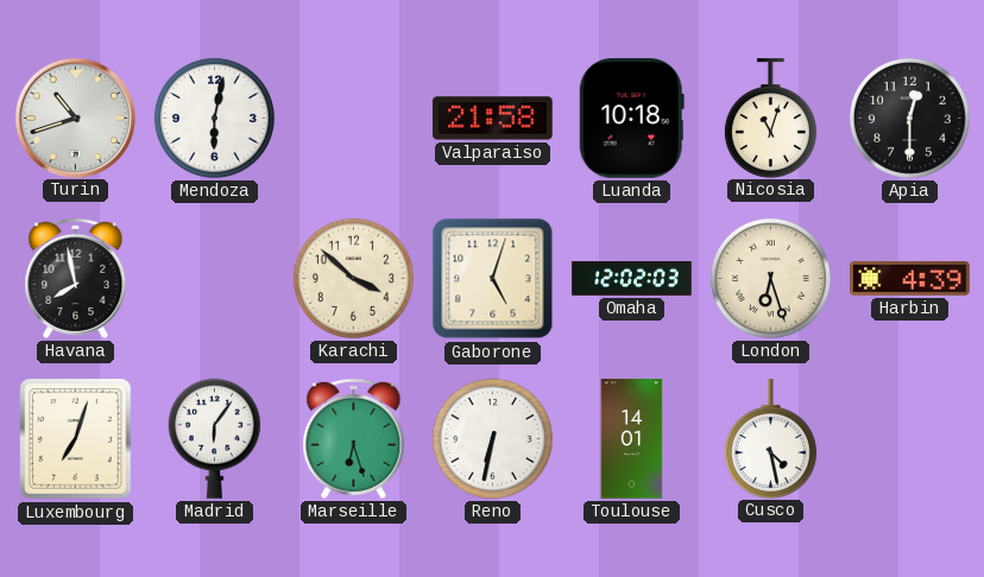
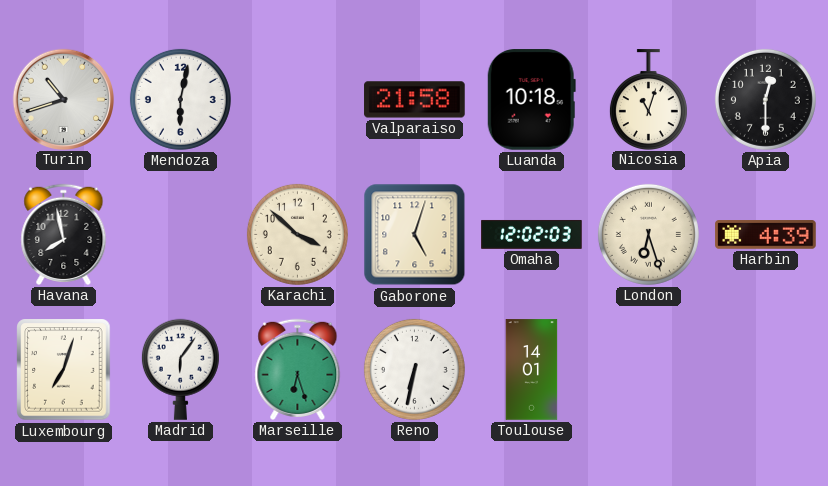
Cusco: 4:28 -> none (770, 438)
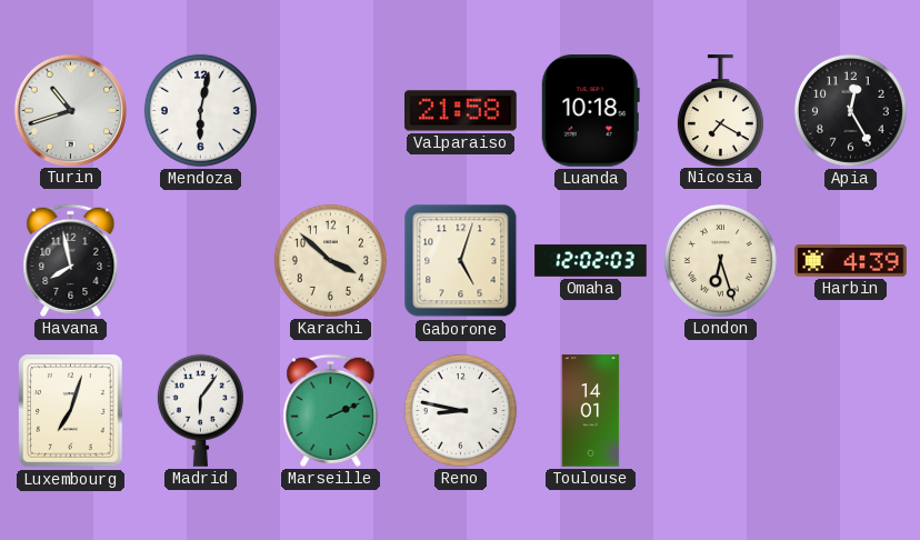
Nicosia: 11:03 -> 7:20 (720, 110)
Apia: 12:30 -> 12:25 (850, 110)
Marseille: 6:27 -> 2:11 (331, 410)
Reno: 6:32 -> 8:47 (460, 410)
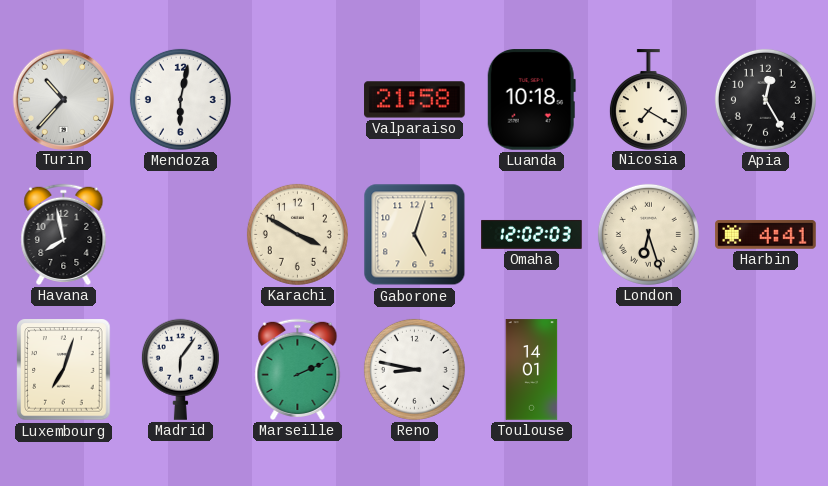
Turin: 10:42 -> 10:37 (63, 99)
Karachi: 3:52 -> 3:50 (297, 234)
Harbin: 4:39 -> 4:41 (766, 235)
